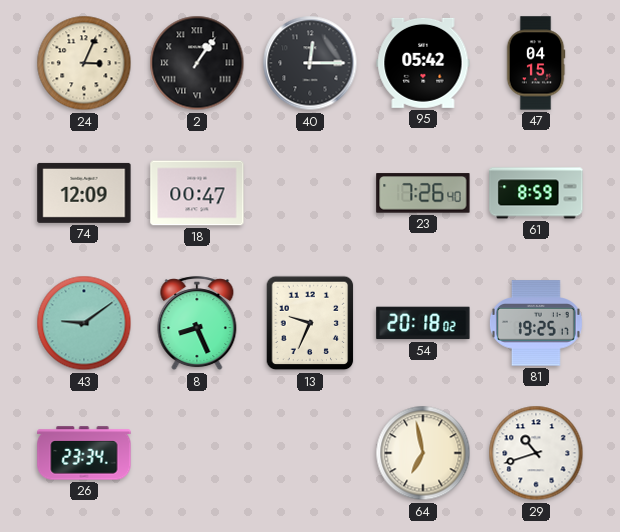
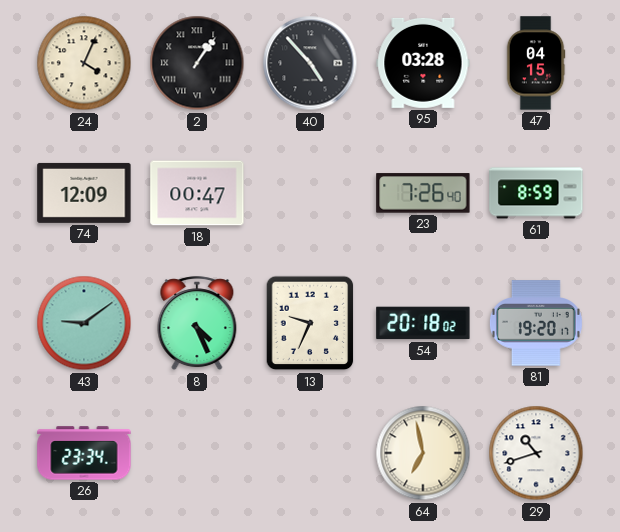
24: 3:04 -> 4:04 (84, 63)
40: 12:15 -> 4:53 (310, 63)
95: 05:42 -> 03:28 (423, 63)
8: 8:26 -> 4:26 (197, 324)
81: 19:25 -> 19:20 (536, 323)
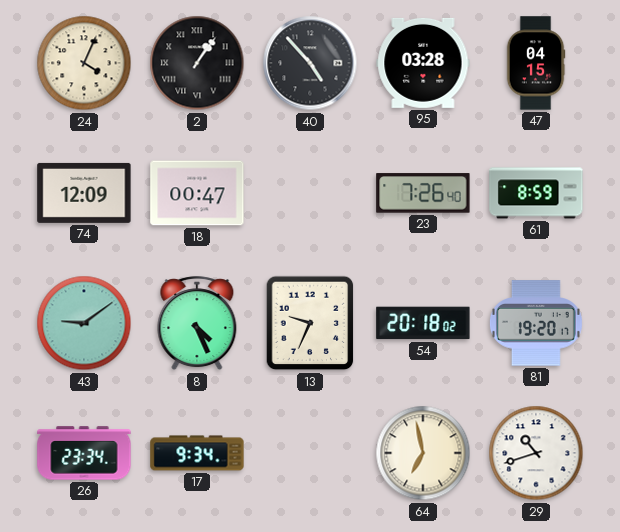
17: none -> 9:34 (197, 453)
